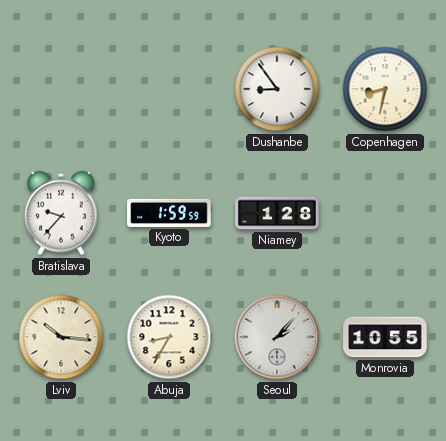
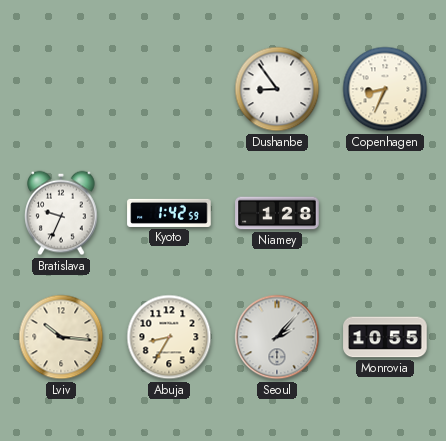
Copenhagen: 8:32 -> 8:34 (385, 89)
Bratislava: 9:37 -> 9:34 (61, 213)
Kyoto: 1:59 -> 1:42 (169, 213)
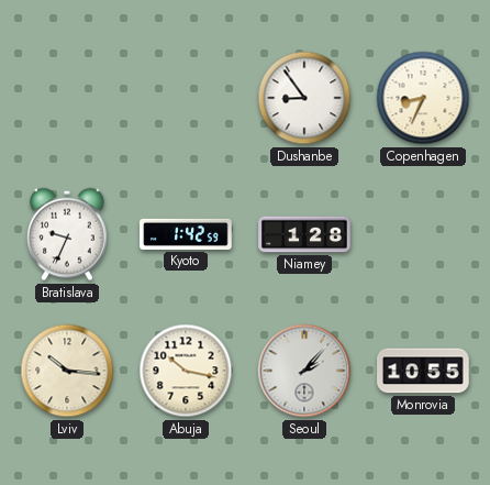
Abuja: 8:35 -> 10:17 (186, 371)
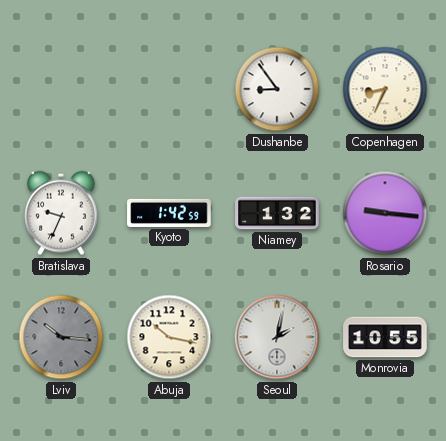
Niamey: 1:28 -> 1:32 (277, 213)
Rosario: none -> 9:16 (385, 213)
Lviv dial: cream -> grey (61, 337)
Seoul: 2:07 -> 2:02 (277, 337)
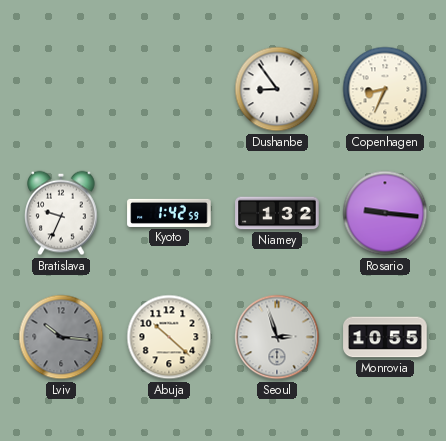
Abuja: 10:17 -> 10:22 (169, 337)
Seoul: 2:02 -> 2:57 (277, 337)
